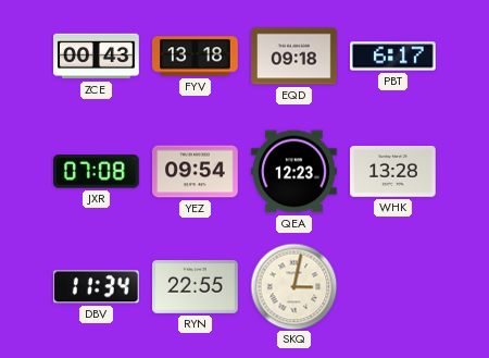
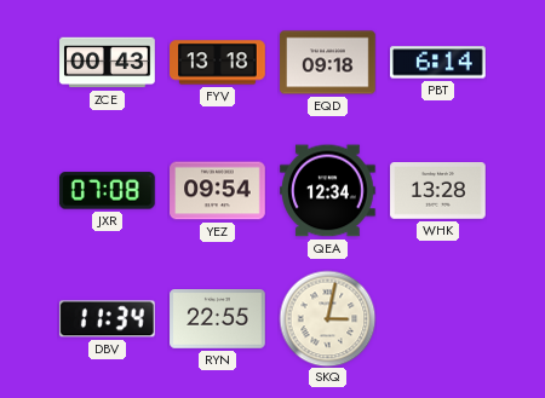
PBT: 6:17 -> 6:14 (438, 63)
QEA: 12:23 -> 12:34 (328, 191)
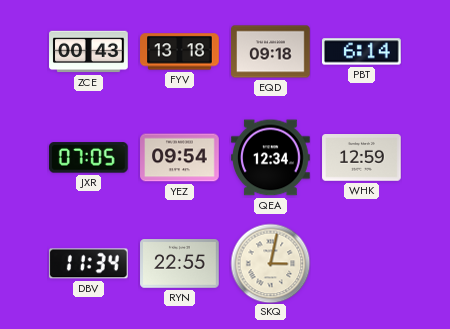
JXR: 07:08 -> 07:05 (88, 158)
WHK: 13:28 -> 12:59 (362, 158)
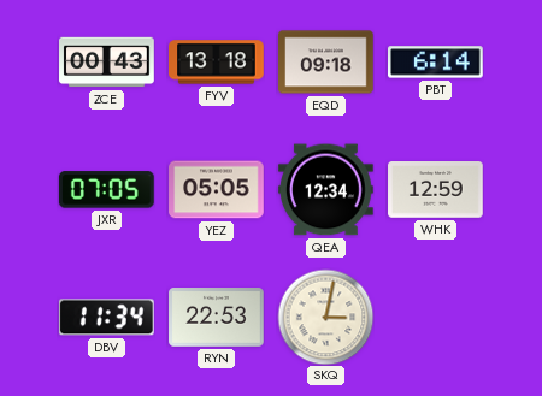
YEZ: 09:54 -> 05:05 (217, 190)
RYN: 22:55 -> 22:53 (217, 318)
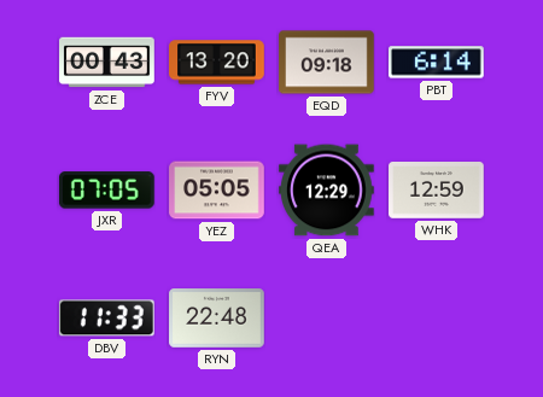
FYV: 13:18 -> 13:20 (217, 63)
QEA: 12:34 -> 12:29 (327, 191)
DBV: 11:34 -> 11:33 (106, 319)
RYN: 22:53 -> 22:48 (217, 319)
SKQ: 3:02 -> none (325, 317)
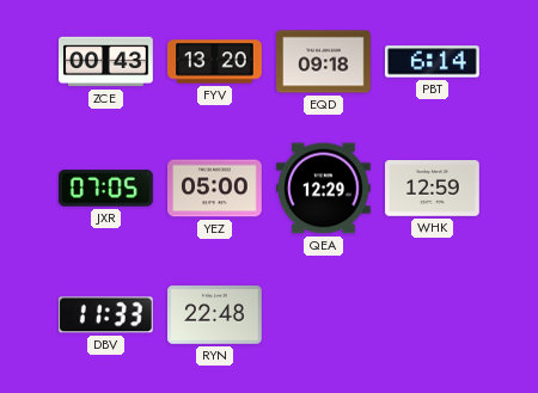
YEZ: 05:05 -> 05:00 (215, 189)
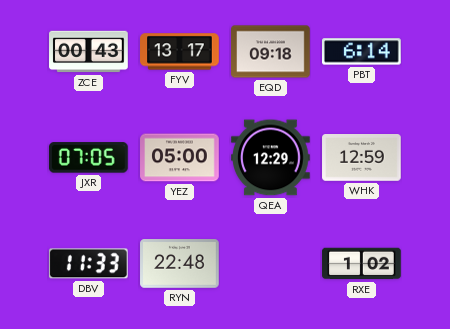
FYV: 13:20 -> 13:17 (180, 52)
RXE: none -> 1:02 (362, 264)
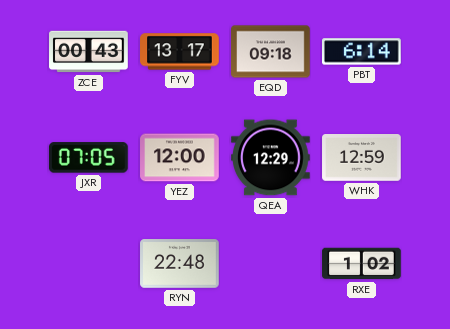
YEZ: 05:00 -> 12:00 (180, 158)
DBV: 11:33 -> none (88, 264)
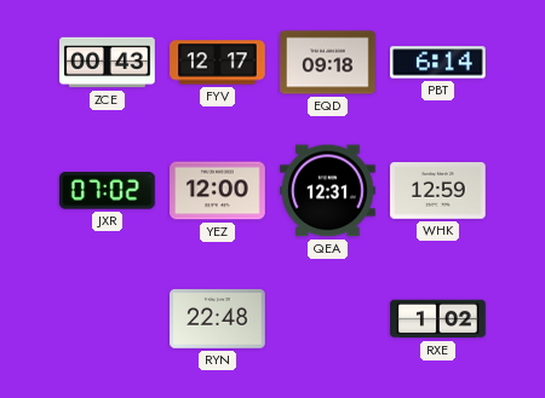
FYV: 13:17 -> 12:17 (218, 63)
JXR: 07:05 -> 07:02 (107, 191)
QEA: 12:29 -> 12:31 (328, 191)
